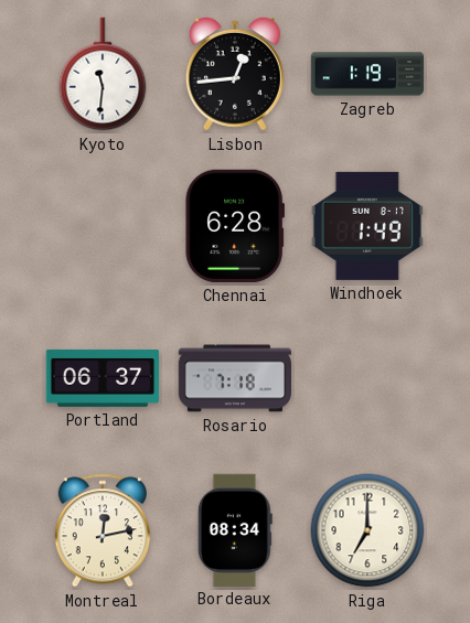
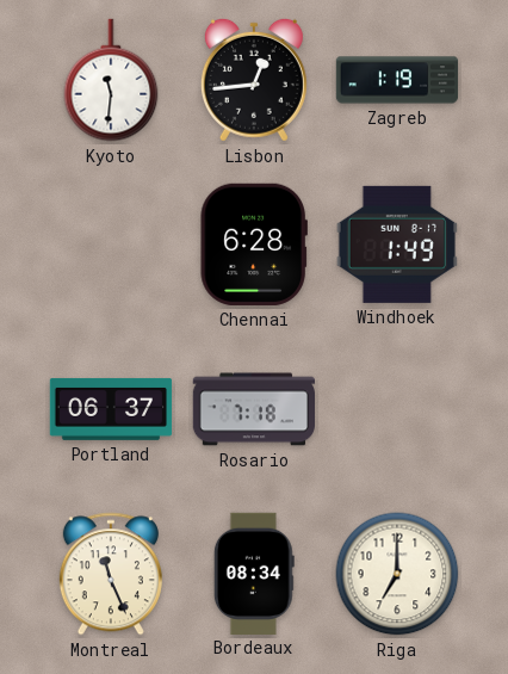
Montreal: 12:13 -> 11:26 (111, 574)
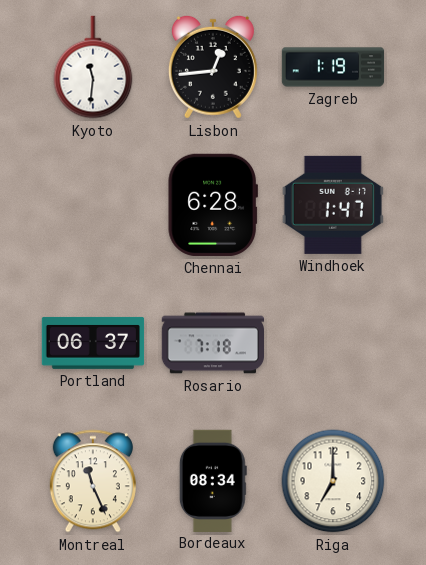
Windhoek: 1:49 -> 1:47 (333, 205)
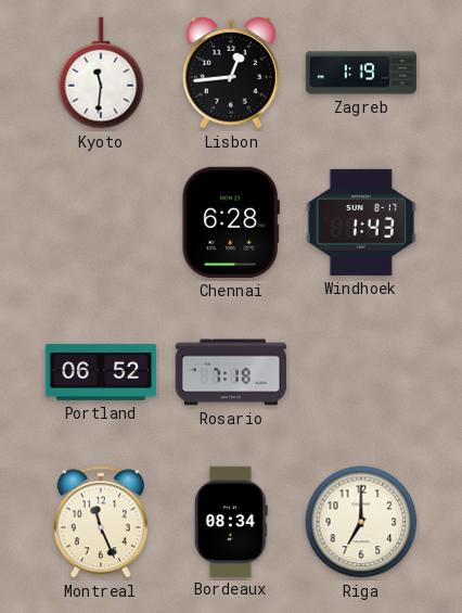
Windhoek: 1:47 -> 1:43 (361, 222)
Portland: 06:37 -> 06:52 (101, 372)
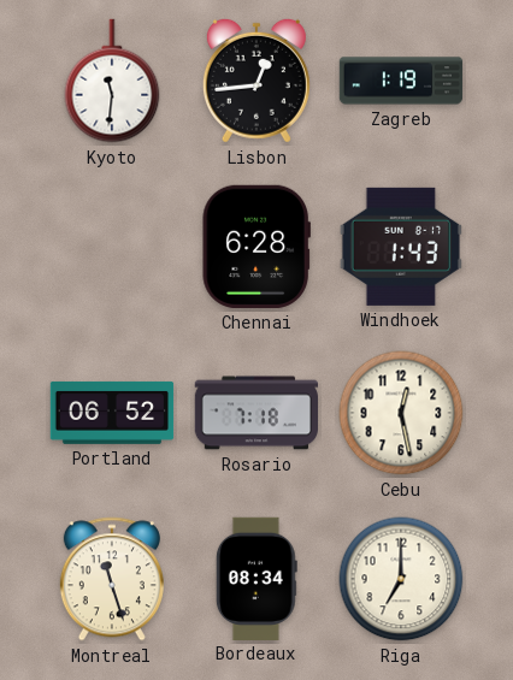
Cebu: none -> 12:28 (401, 413)
Montreal: 11:26 -> 11:27 (112, 579)
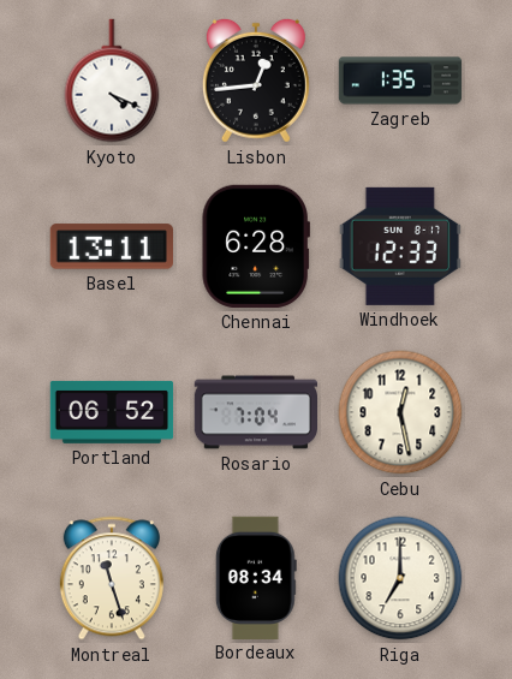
Kyoto: 11:31 -> 4:19 (112, 81)
Zagreb: 1:19 -> 1:35 (400, 81)
Basel: none -> 13:11 (112, 246)
Windhoek: 1:43 -> 12:33 (400, 246)
Rosario: 7:18 -> 7:04 (255, 412)
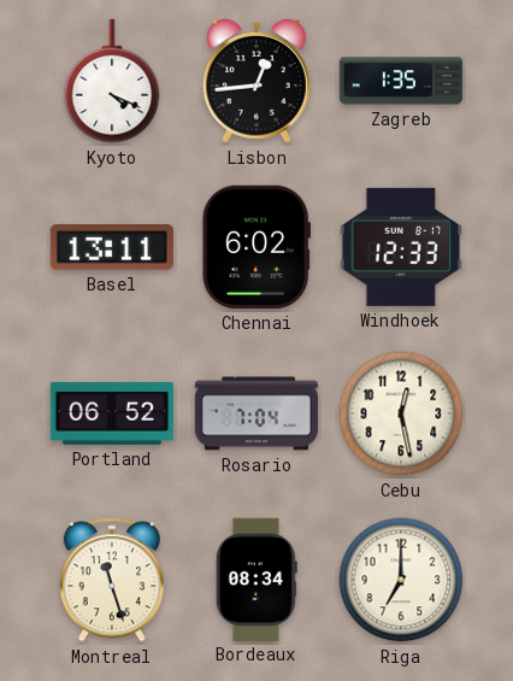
Chennai: 6:28 -> 6:02 (256, 247)
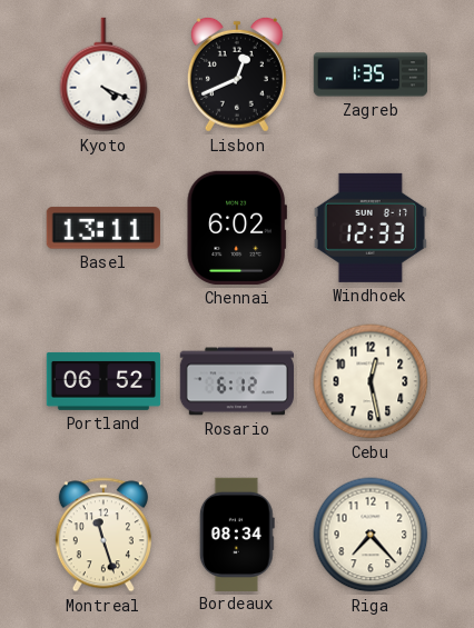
Lisbon: 12:44 -> 12:41 (237, 74)
Rosario: 7:04 -> 6:12 (236, 381)
Riga: 7:00 -> 7:23 (371, 535)
